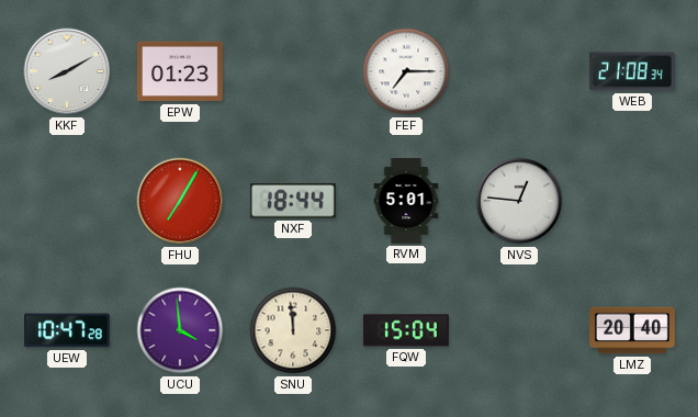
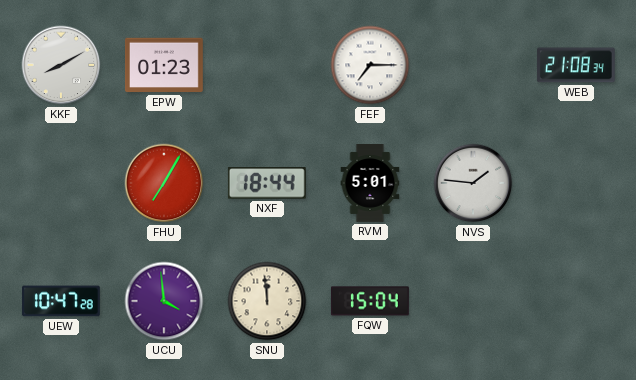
NVS: 12:46 -> 1:46 (473, 183)
LMZ: 20:40 -> none (633, 330)
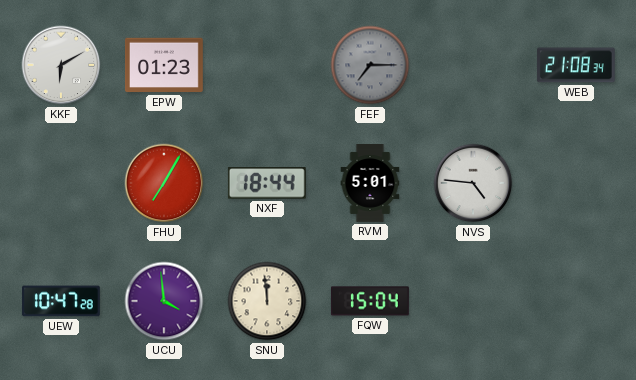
KKF: 8:10 -> 6:10 (61, 65)
FEF dial: white -> grey (370, 65)
NVS: 1:46 -> 4:46 (473, 183)
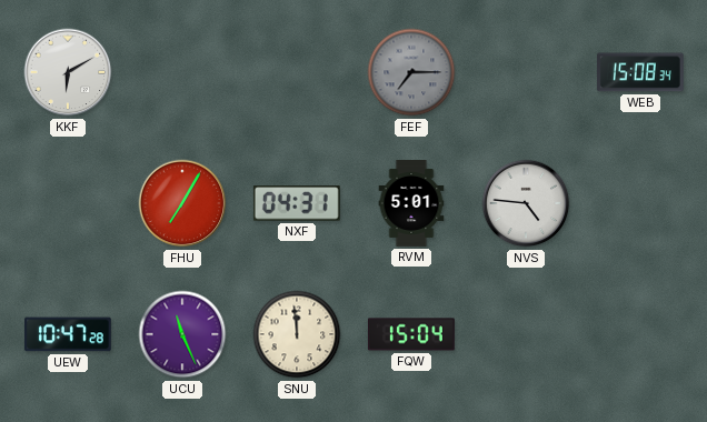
EPW: 01:23 -> none (165, 65)
WEB: 21:08 -> 15:08 (640, 72)
NXF: 18:44 -> 04:31 (297, 203)
UCU: 3:59 -> 11:26 (182, 334)
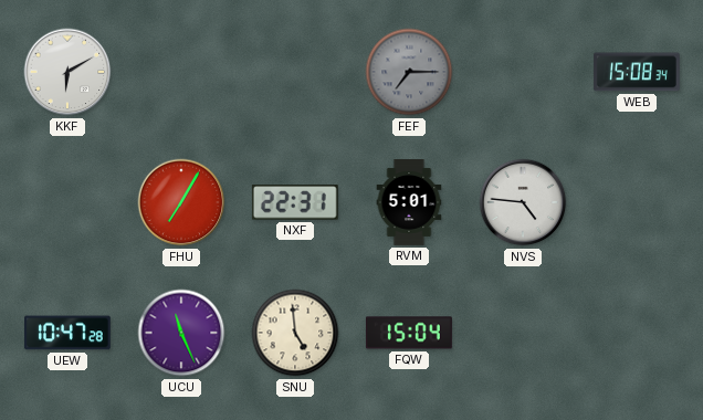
NXF: 04:31 -> 22:31 (295, 202)
SNU: 11:59 -> 4:59 (295, 333)
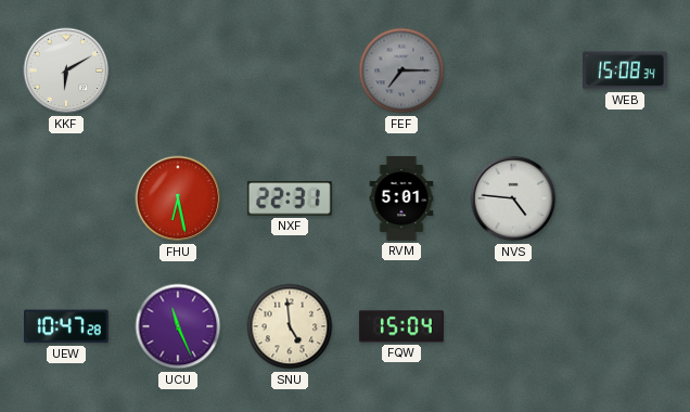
FHU: 7:05 -> 6:28 (178, 198)
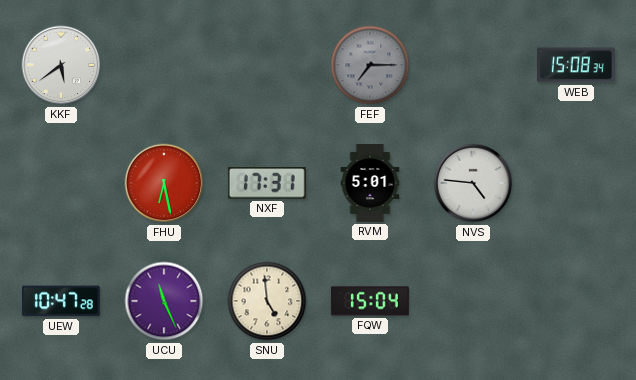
KKF: 6:10 -> 5:39 (61, 65)
NXF: 22:31 -> 17:31 (267, 183)
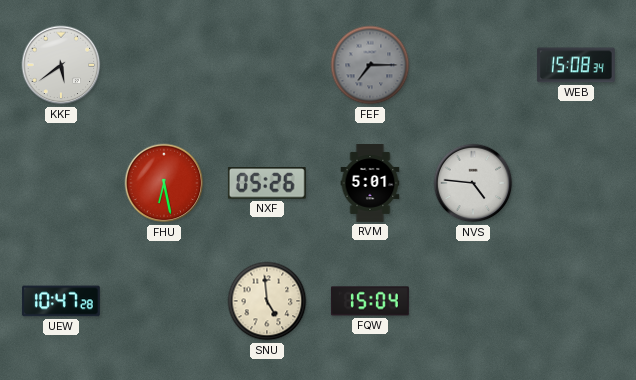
NXF: 17:31 -> 05:26 (267, 183)
UCU: 11:26 -> none (164, 301)
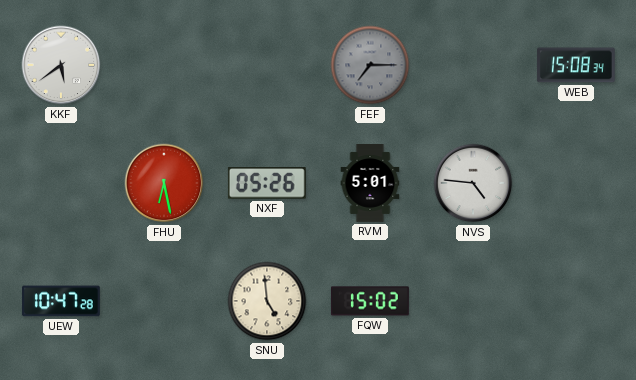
FQW: 15:04 -> 15:02 (370, 301)
